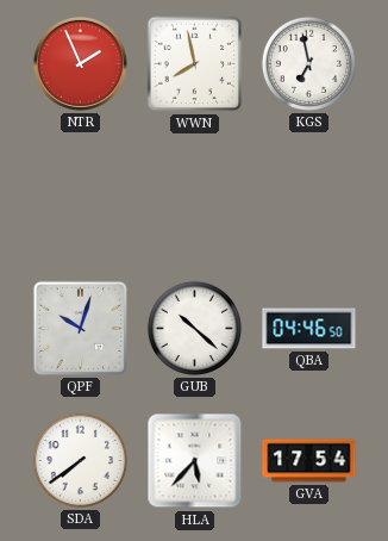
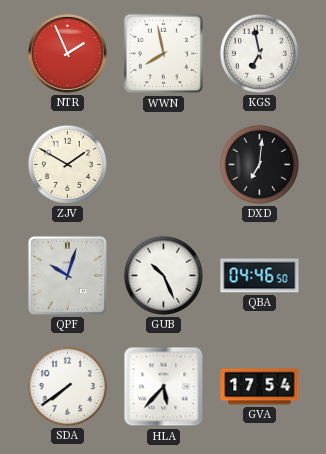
ZJV: none -> 1:50 (67, 164)
DXD: none -> 7:01 (259, 164)
GUB: 10:22 -> 10:26 (163, 275)
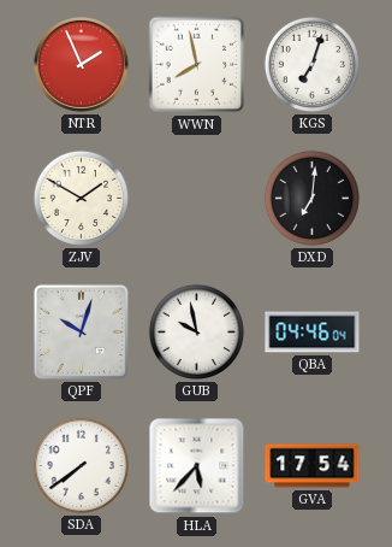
KGS: 6:58 -> 7:03 (311, 64)
GUB: 10:26 -> 9:58 (196, 331)
QBA: 04:46:50 -> 04:46:04 (313, 333)
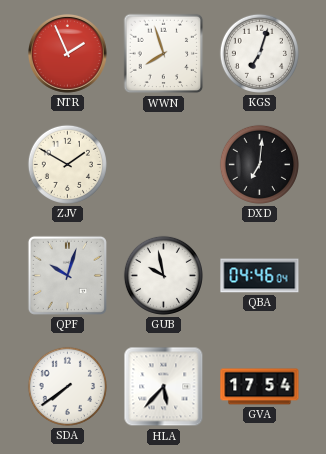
WWN: 7:58 -> 7:57 (164, 54)
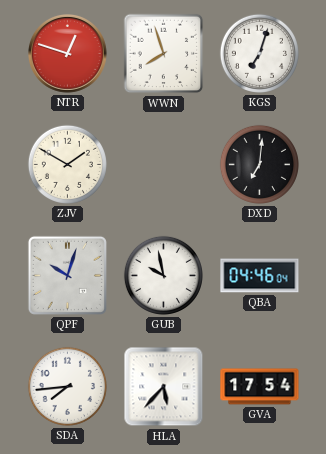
NTR: 1:56 -> 12:48 (68, 54)
SDA: 7:39 -> 7:44 (67, 386)
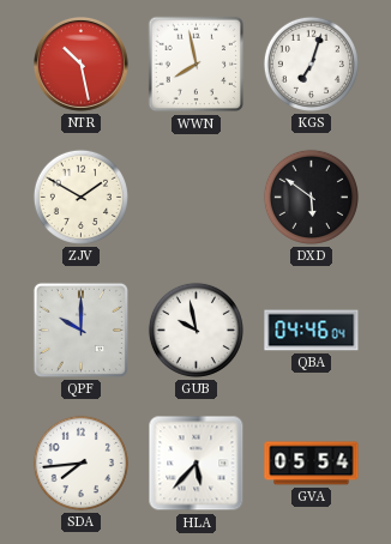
NTR: 12:48 -> 10:28 (82, 65)
WWN: 7:57 -> 7:58 (197, 65)
DXD: 7:01 -> 5:51 (311, 197)
QPF: 10:03 -> 10:00 (80, 330)
GVA: 17:54 -> 05:54 (312, 464)
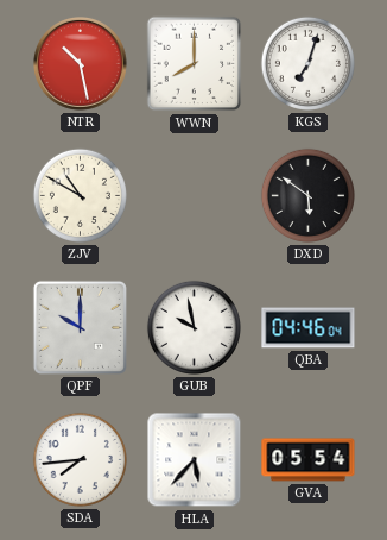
WWN: 7:58 -> 8:00 (195, 64)
ZJV: 1:50 -> 10:50 (80, 195)
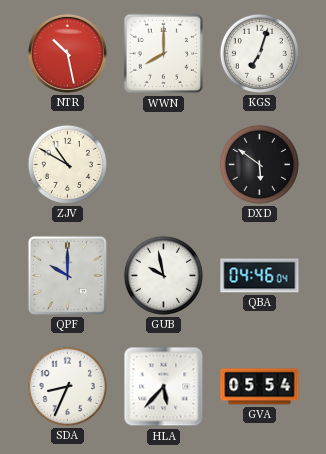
SDA: 7:44 -> 8:34 (67, 386)
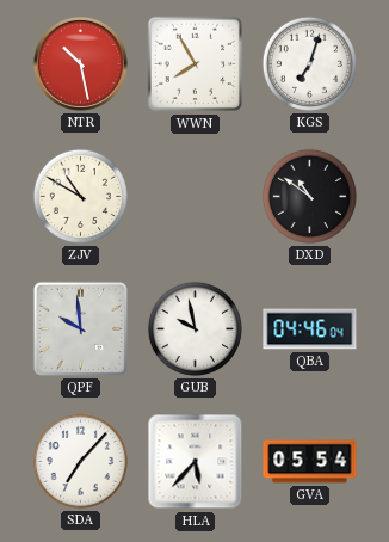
WWN: 8:00 -> 7:55 (196, 64)
DXD: 5:51 -> 10:51 (309, 196)
QPF: 10:00 -> 9:59 (80, 328)
SDA: 8:34 -> 7:07 (80, 461)
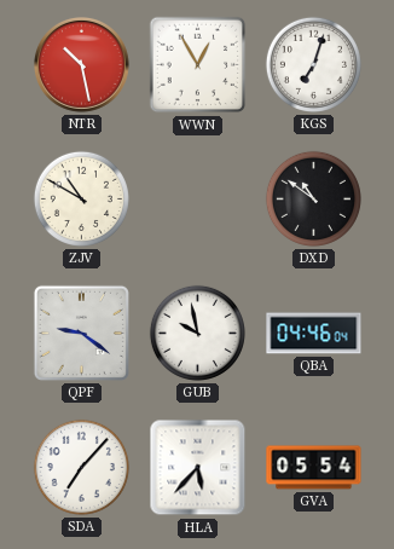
WWN: 7:55 -> 12:55 (198, 65)
QPF: 9:59 -> 9:21 (81, 333)
